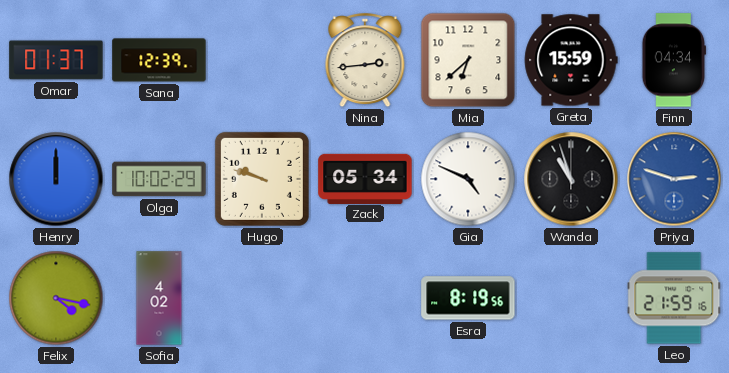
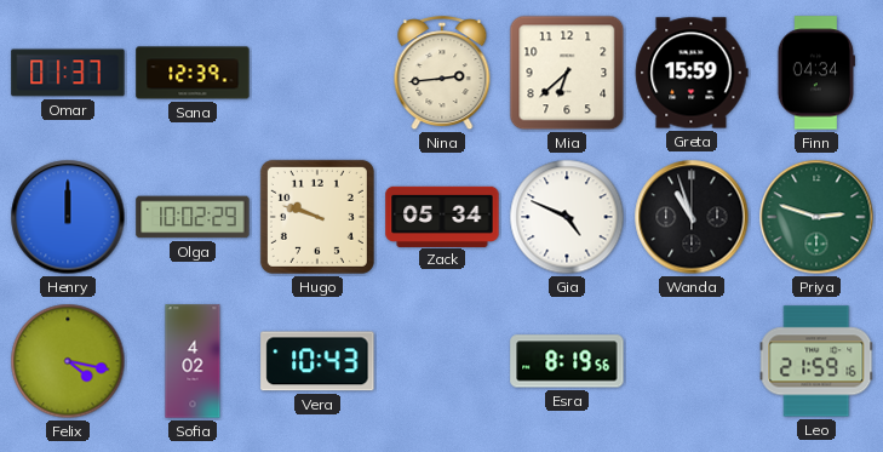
Priya dial: blue -> green (816, 217)
Vera: none -> 10:43 (317, 361)
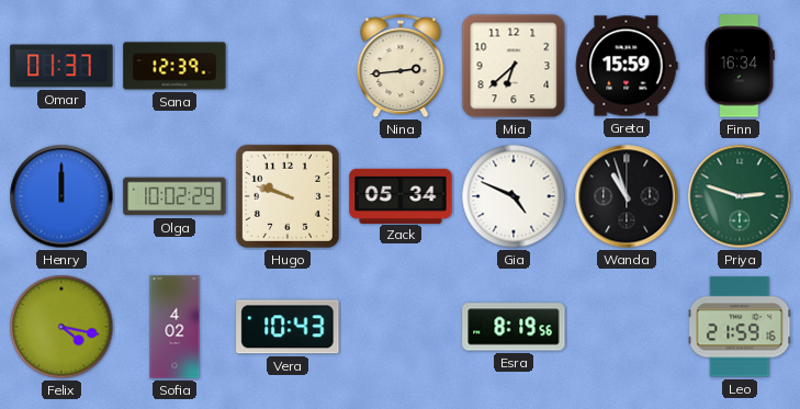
Finn: 04:34 -> 16:34 (739, 66)
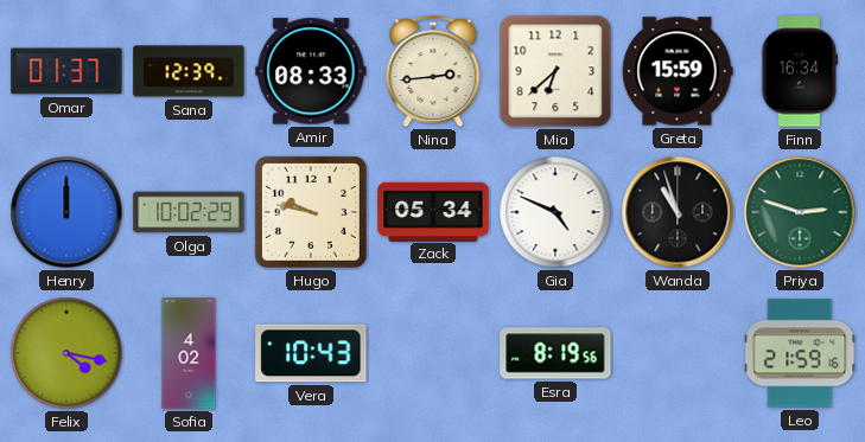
Amir: none -> 08:33 (311, 71)
Hugo: 9:48 -> 9:47 (311, 212)
